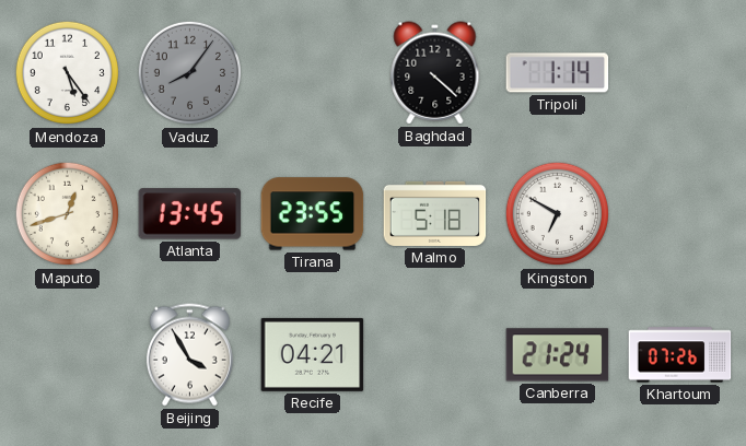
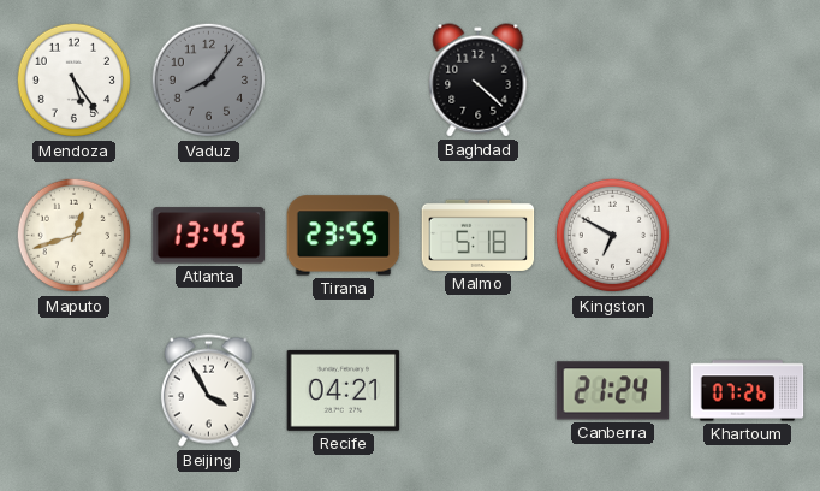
Tripoli: 1:14 -> none (558, 73)
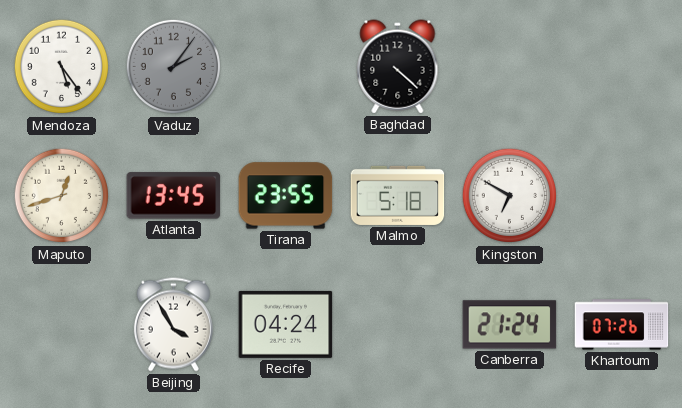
Vaduz: 8:06 -> 2:06 (174, 67)
Recife: 04:21 -> 04:24 (286, 324)
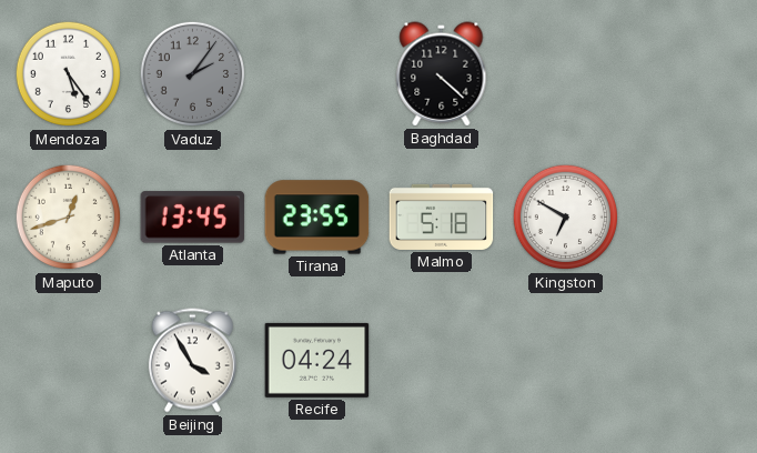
Canberra: 21:24 -> none (510, 325)
Khartoum: 07:26 -> none (622, 325)
